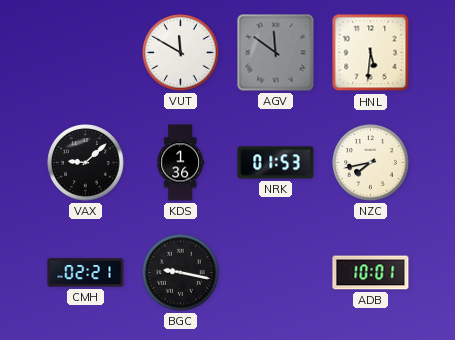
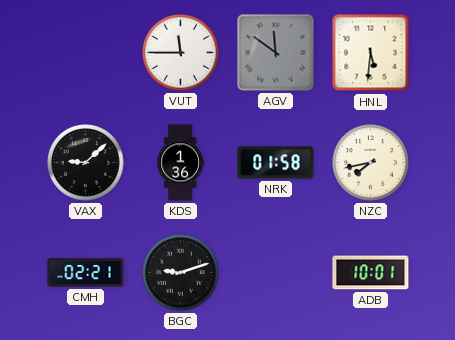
VUT: 11:50 -> 11:45 (181, 53)
NRK: 01:53 -> 01:58 (276, 163)
BGC: 9:17 -> 9:12 (181, 273)
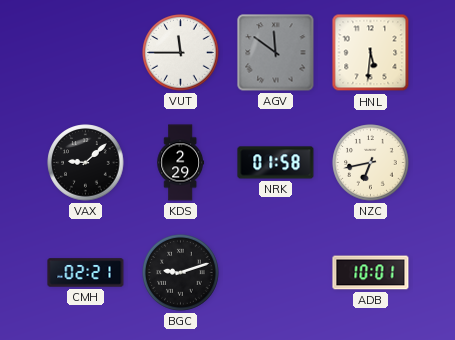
KDS: 1:36 -> 2:29 (181, 163)
NZC: 7:43 -> 6:43 (371, 163)
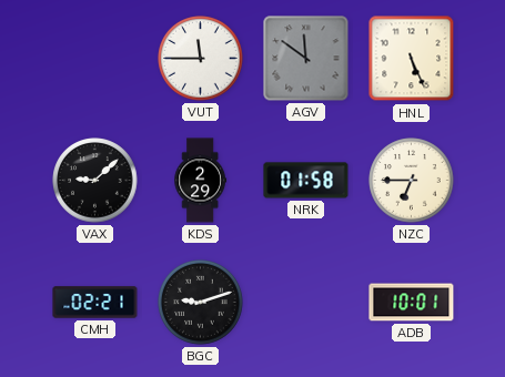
HNL: 5:31 -> 5:26 (412, 59)
NZC: 6:43 -> 6:45 (412, 181)
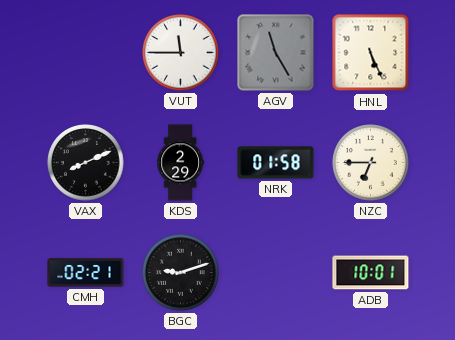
AGV: 11:51 -> 11:25 (276, 53)
VAX: 9:08 -> 8:11 (86, 163)
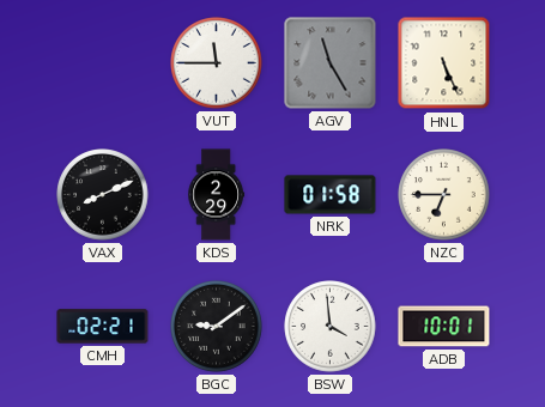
BGC: 9:12 -> 9:09 (217, 327)
BSW: none -> 3:59 (331, 327)
